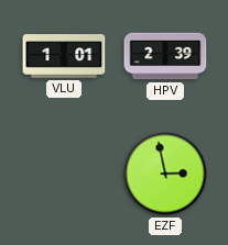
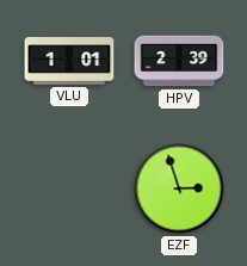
EZF: 2:58 -> 2:57 (179, 188)
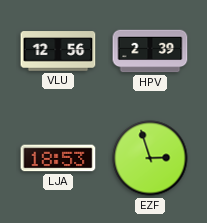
VLU: 1:01 -> 12:56 (58, 51)
LJA: none -> 18:53 (58, 158)
